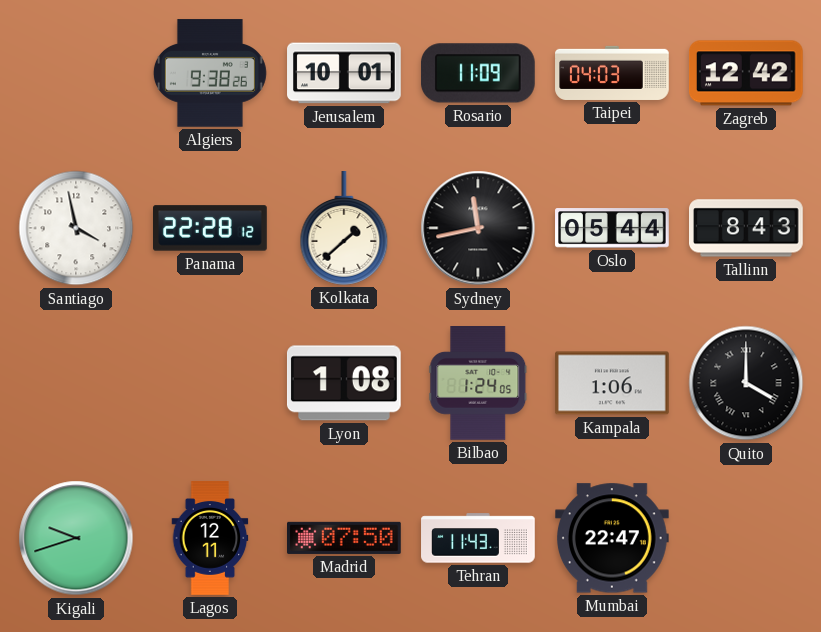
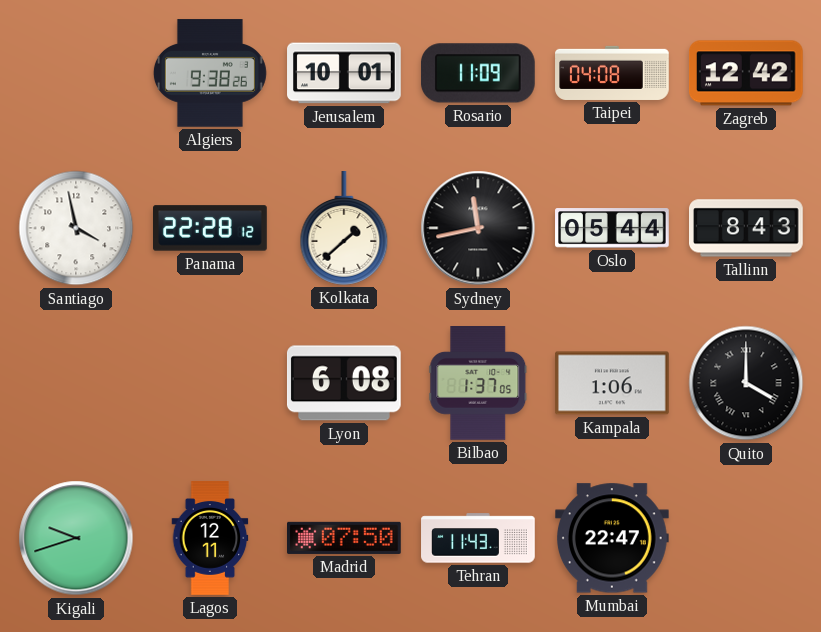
Taipei: 04:03 -> 04:08 (612, 73)
Lyon: 1:08 -> 6:08 (344, 383)
Bilbao: 1:24 -> 1:37 (478, 384)
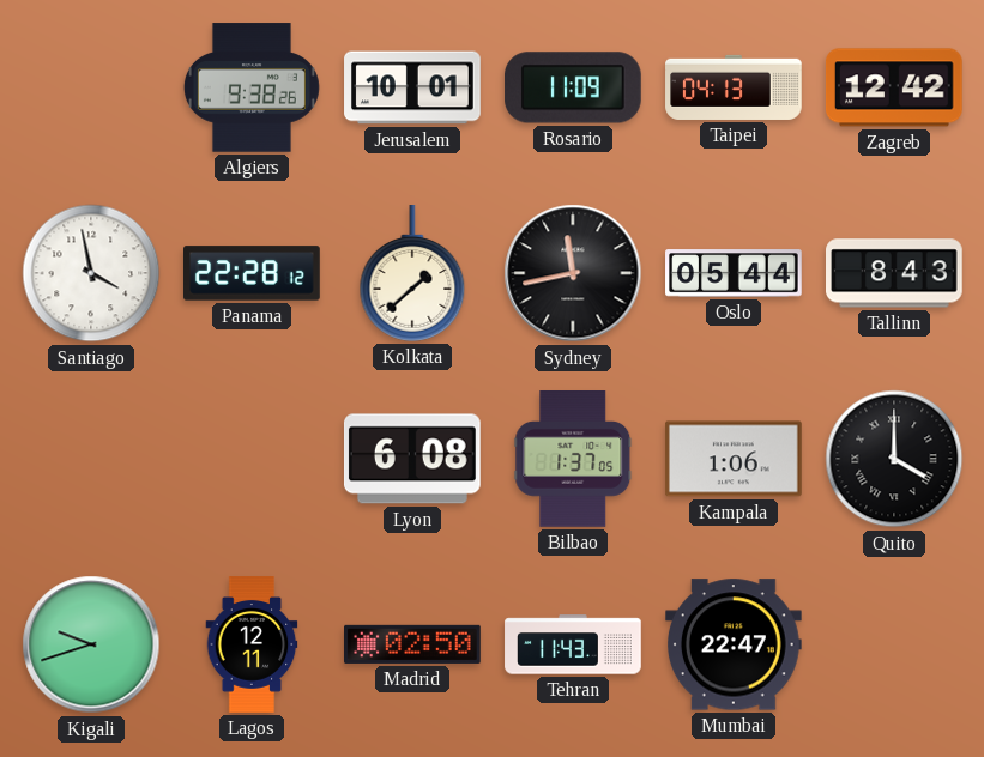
Taipei: 04:08 -> 04:13 (734, 87)
Madrid: 07:50 -> 02:50 (413, 644)
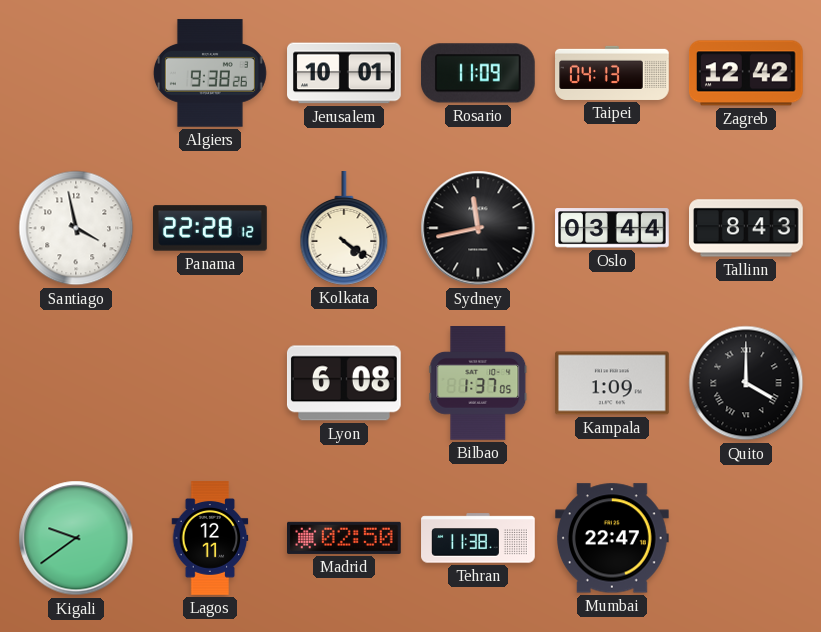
Kolkata: 1:38 -> 4:21 (344, 229)
Oslo: 05:44 -> 03:44 (612, 228)
Kampala: 1:06 -> 1:09 (613, 383)
Kigali: 9:42 -> 9:39 (76, 538)
Tehran: 11:43 -> 11:38 (478, 538)
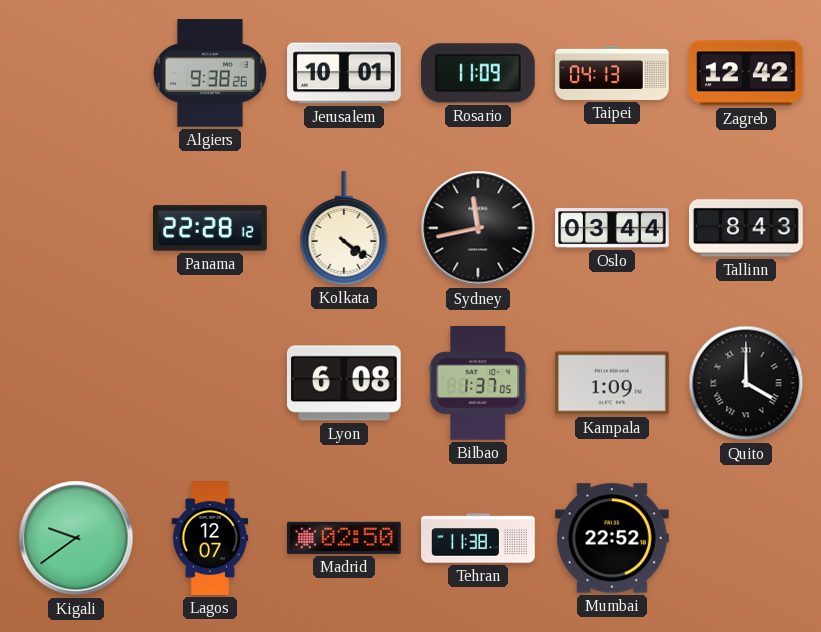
Santiago: 3:58 -> none (76, 228)
Lagos: 12:11 -> 12:07 (210, 538)
Mumbai: 22:47 -> 22:52 (613, 538)
